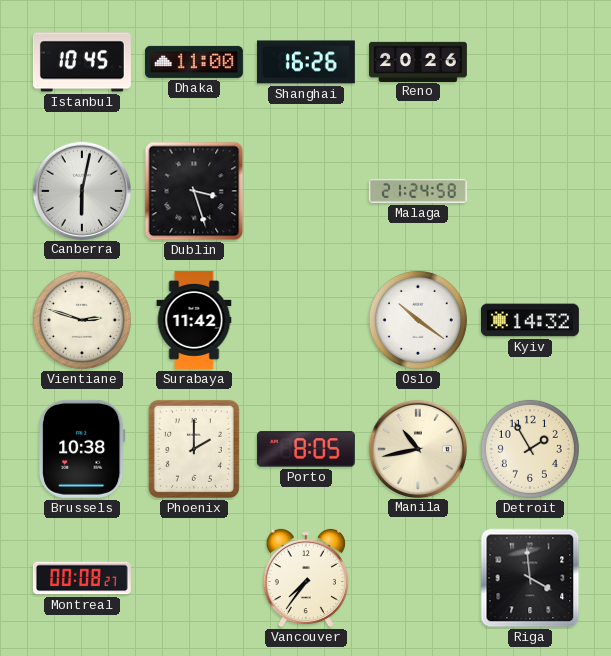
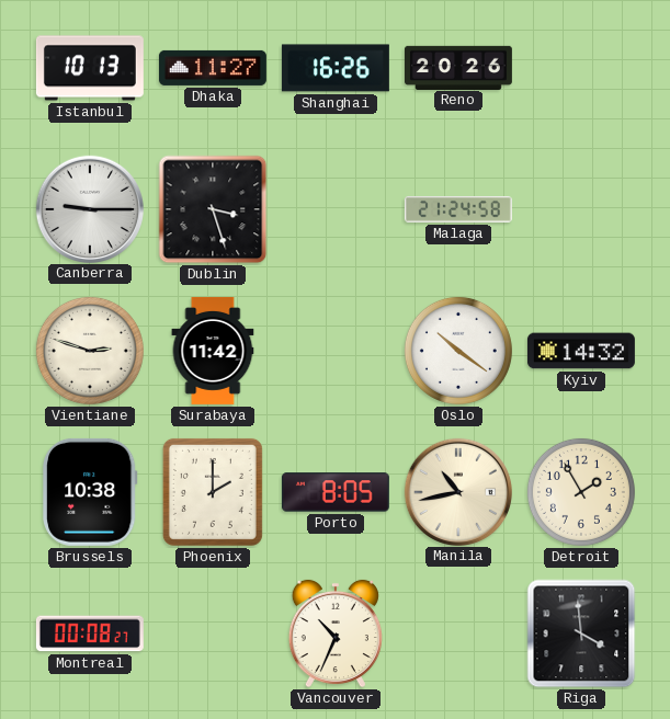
Istanbul: 10:45 -> 10:13 (90, 68)
Dhaka: 11:00 -> 11:27 (213, 68)
Canberra: 6:02 -> 9:15 (89, 208)
Vancouver: 7:36 -> 10:34 (336, 634)
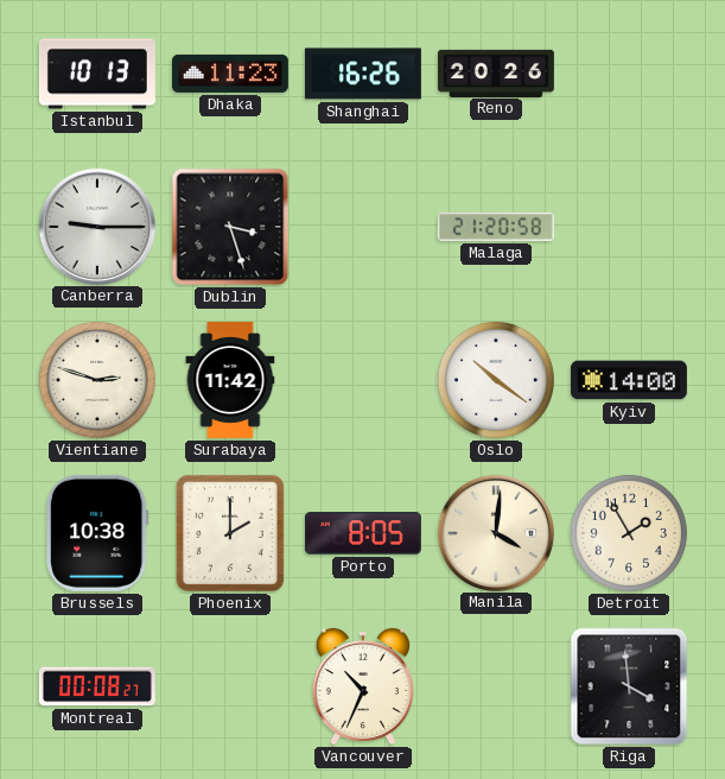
Dhaka: 11:27 -> 11:23 (230, 74)
Malaga: 21:24 -> 21:20 (496, 227)
Kyiv: 14:32 -> 14:00 (629, 380)
Manila: 10:43 -> 4:01 (495, 532)
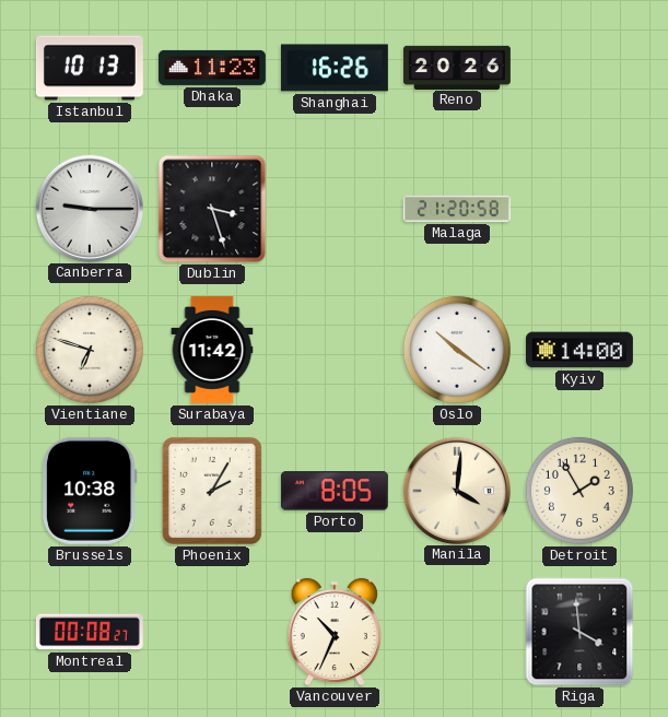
Vientiane: 2:48 -> 6:48 (90, 350)
Phoenix: 2:00 -> 2:05 (212, 491)
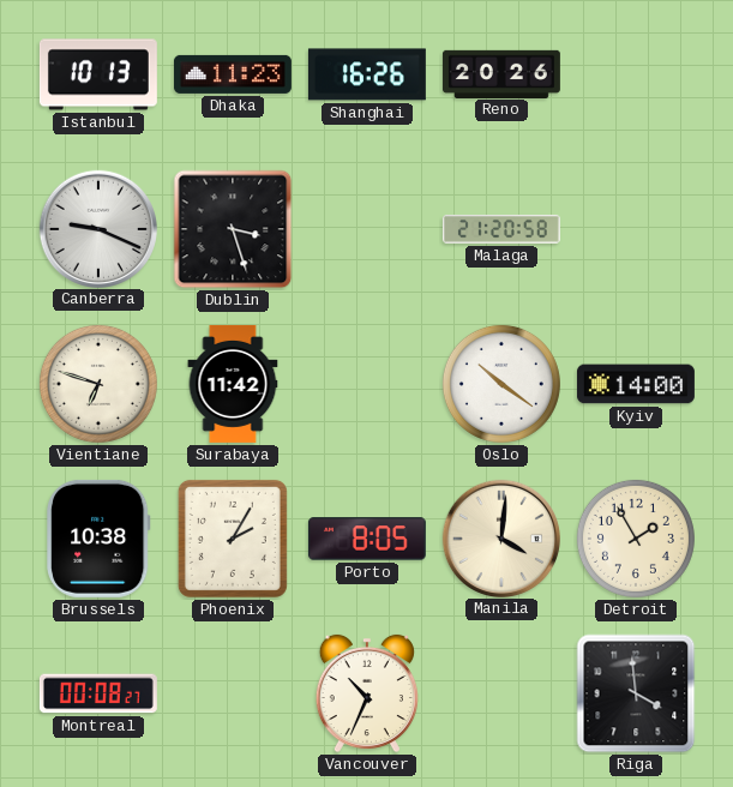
Canberra: 9:15 -> 9:19 (97, 228)
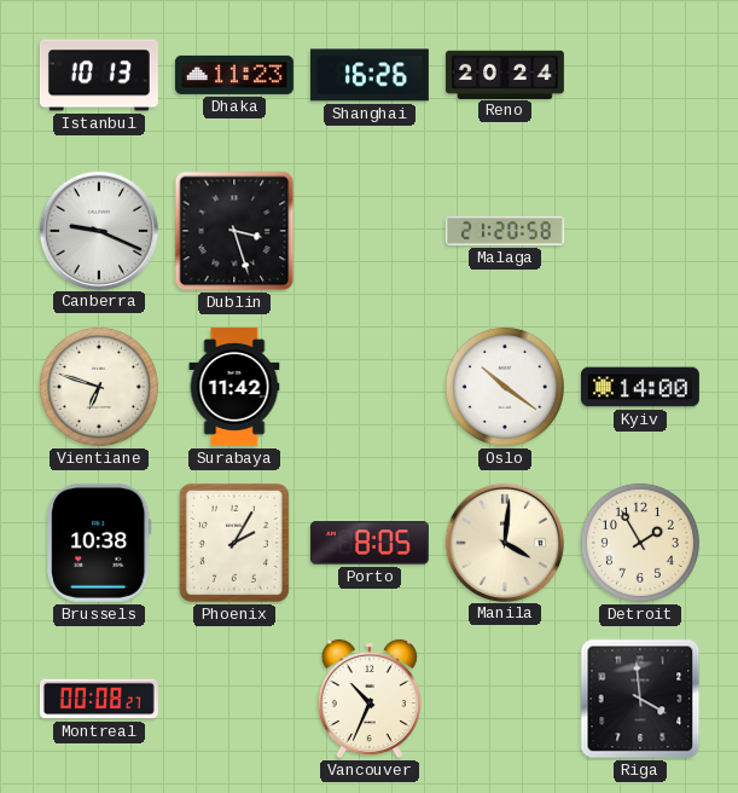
Reno: 20:26 -> 20:24 (505, 74)
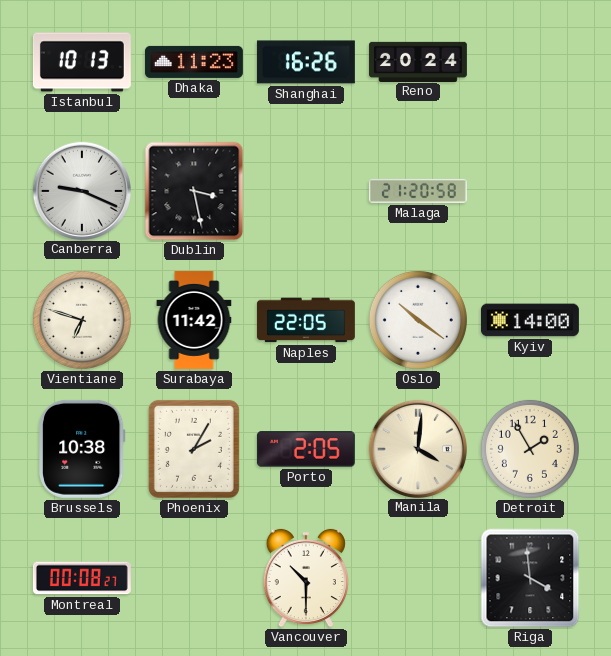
Dublin: 3:27 -> 3:28 (194, 191)
Naples: none -> 22:05 (306, 320)
Porto: 8:05 -> 2:05 (306, 449)
Vancouver: 10:34 -> 10:30 (306, 578)
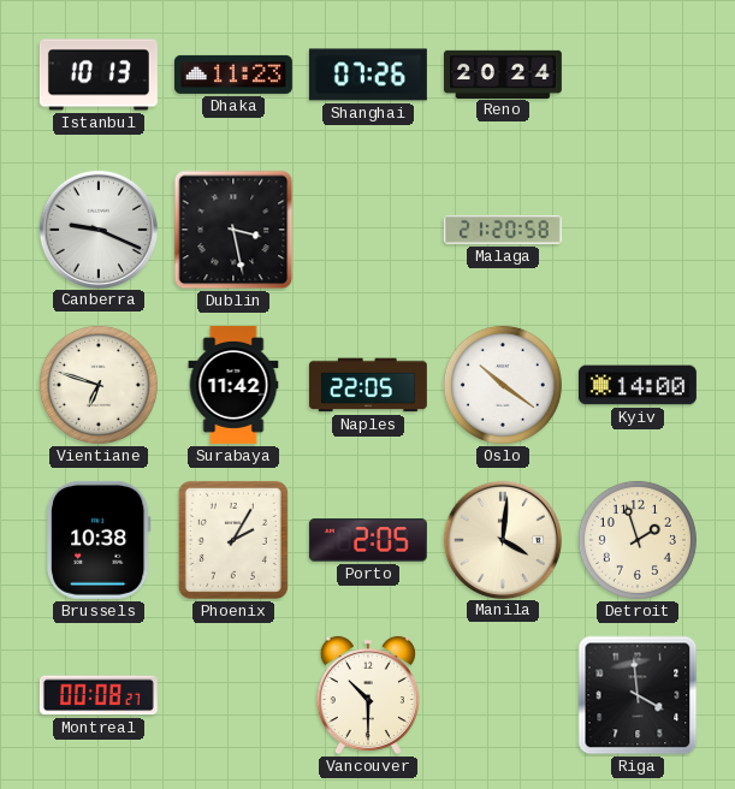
Shanghai: 16:26 -> 07:26 (368, 75)
Detroit: 1:55 -> 1:57 (638, 540)
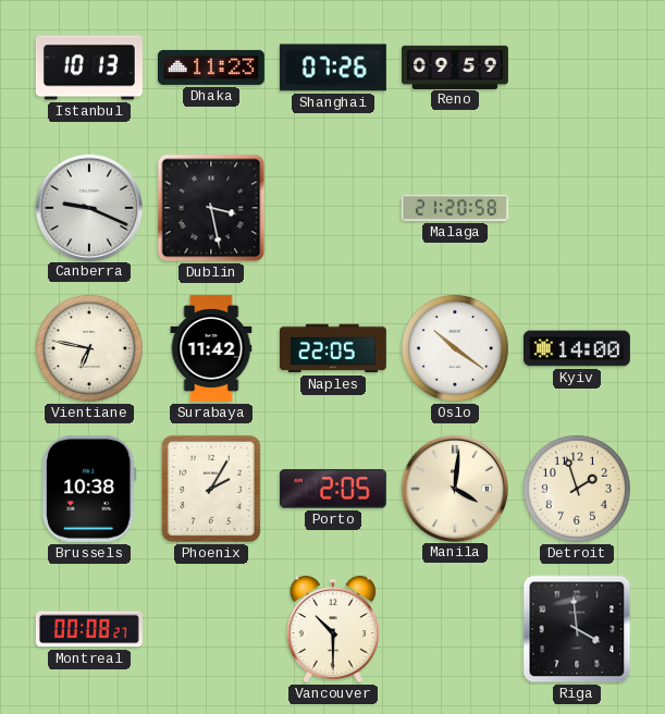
Reno: 20:24 -> 09:59 (455, 66)
Vientiane: 6:48 -> 6:47 (89, 348)
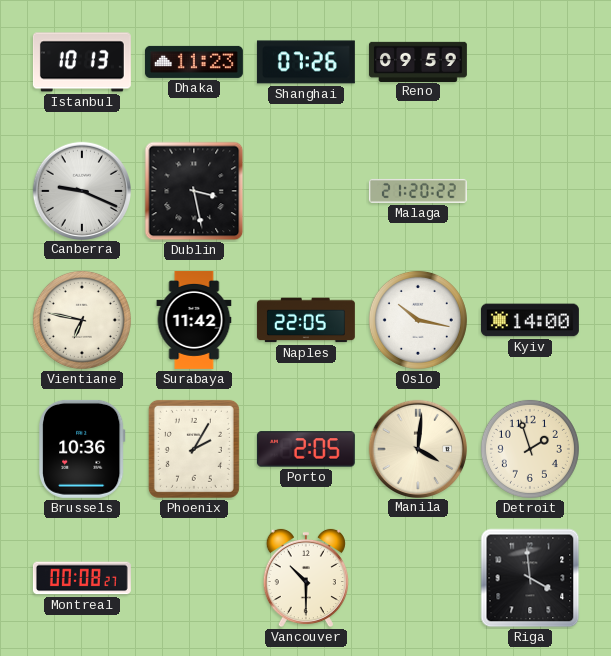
Malaga: 21:20:58 -> 21:20:22 (418, 191)
Oslo: 10:21 -> 10:17 (418, 320)
Brussels: 10:38 -> 10:36 (83, 449)
